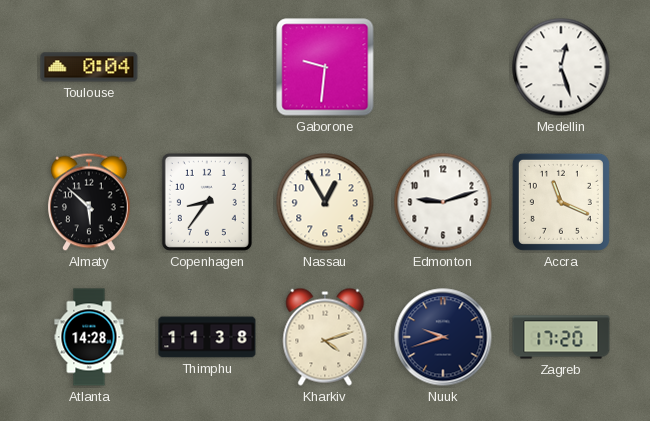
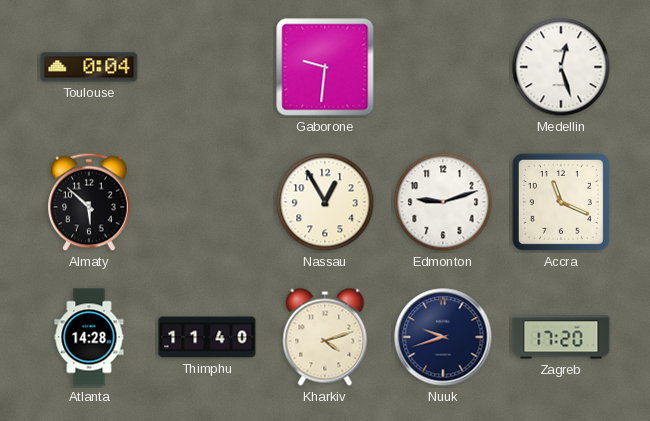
Copenhagen: 8:36 -> none (207, 202)
Thimphu: 11:38 -> 11:40 (207, 337)
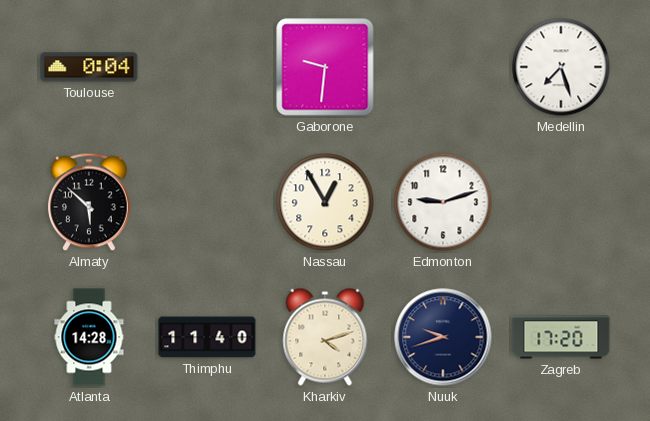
Medellin: 12:27 -> 7:27 (561, 67)
Accra: 11:19 -> none (561, 202)
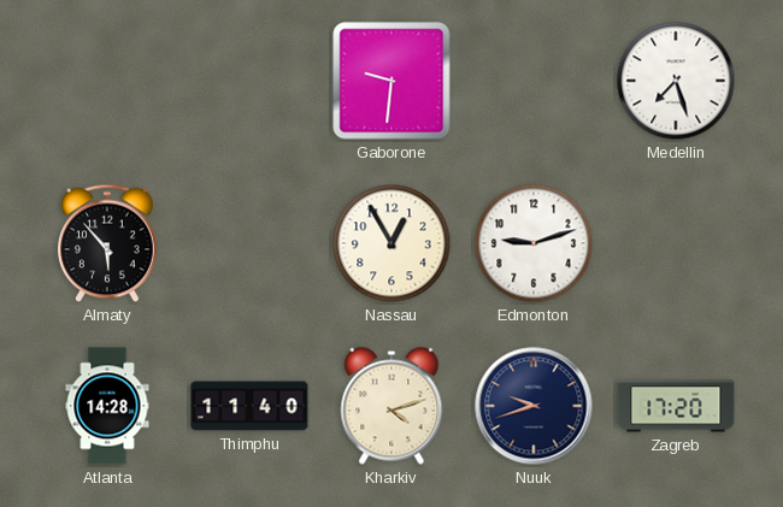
Toulouse: 0:04 -> none (89, 67)
Almaty: 5:52 -> 5:53 (107, 243)
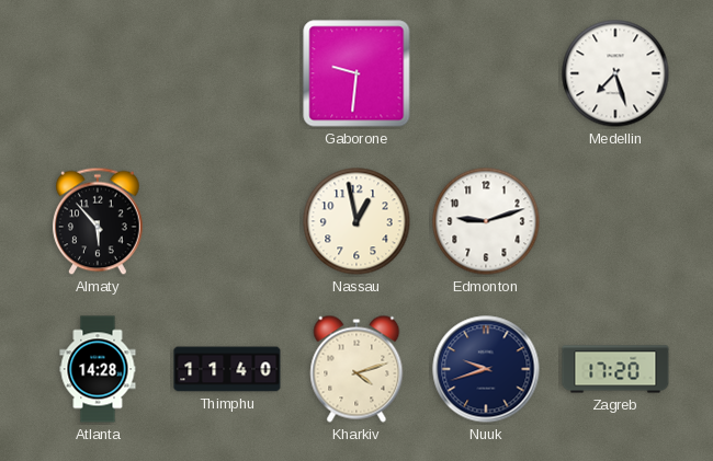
Nassau: 12:55 -> 12:58 (356, 221)
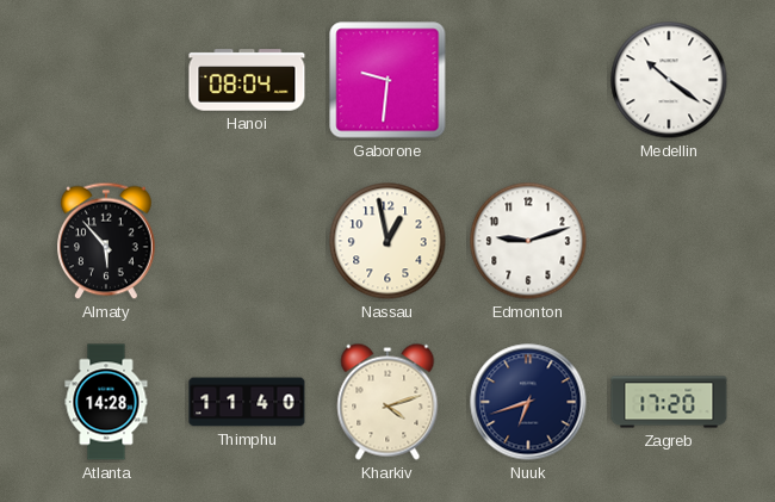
Hanoi: none -> 08:04 (247, 80)
Medellin: 7:27 -> 10:21 (669, 80)
Nuuk: 9:42 -> 6:42 (528, 402)
